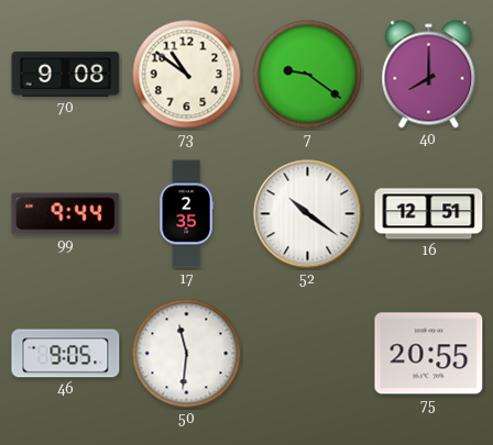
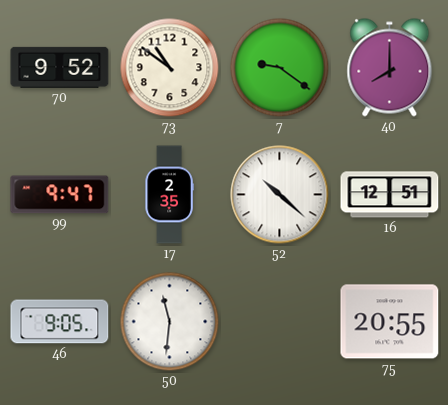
70: 9:08 -> 9:52 (60, 67)
99: 9:44 -> 9:47 (60, 195)
52: 10:21 -> 10:22 (280, 195)
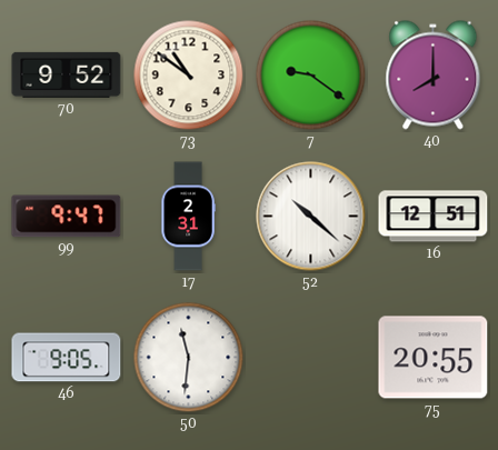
17: 2:35 -> 2:31 (188, 217)
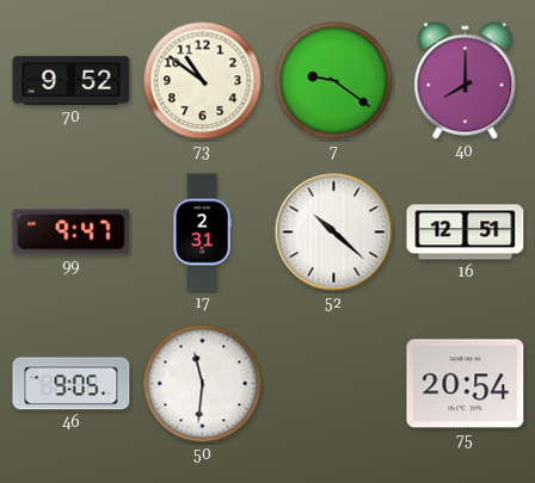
75: 20:55 -> 20:54 (466, 384)
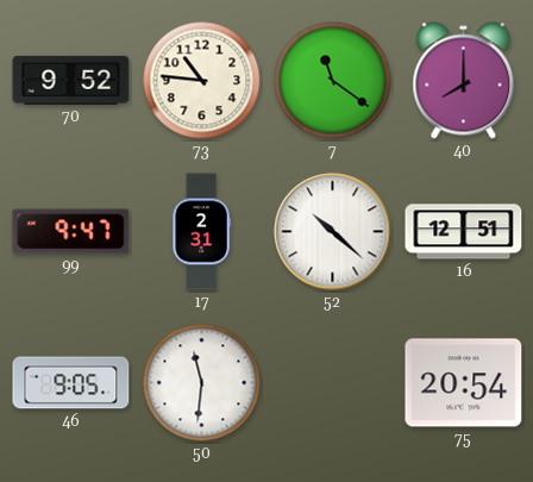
73: 10:51 -> 10:46 (202, 81)
7: 9:21 -> 11:21 (333, 81)
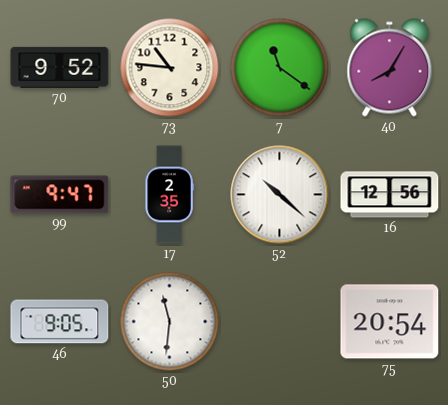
40: 8:00 -> 8:05 (390, 68)
17: 2:31 -> 2:35 (169, 195)
16: 12:51 -> 12:56 (390, 195)
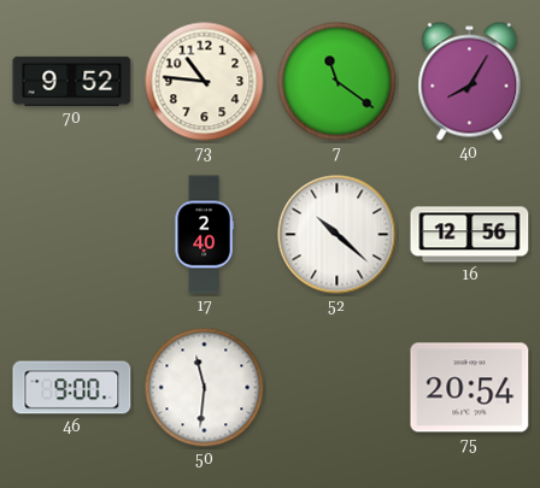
99: 9:47 -> none (60, 195)
17: 2:35 -> 2:40 (204, 235)
46: 9:05 -> 9:00 (72, 388)
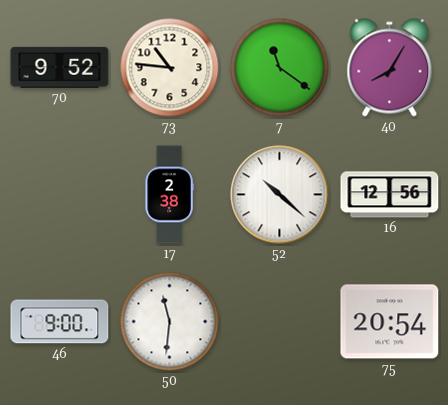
17: 2:40 -> 2:38 (169, 195)
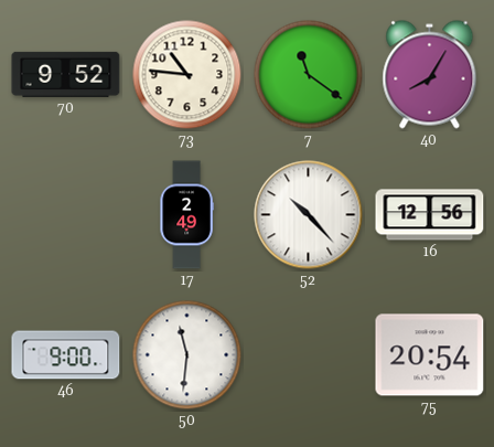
17: 2:38 -> 2:49 (186, 215)
52: 10:22 -> 10:23 (309, 215)
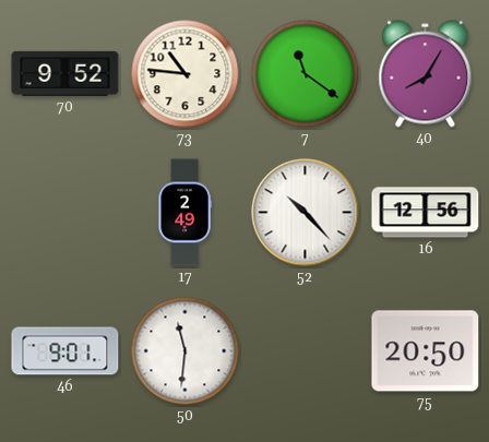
46: 9:00 -> 9:01 (65, 351)
75: 20:54 -> 20:50 (426, 351)
